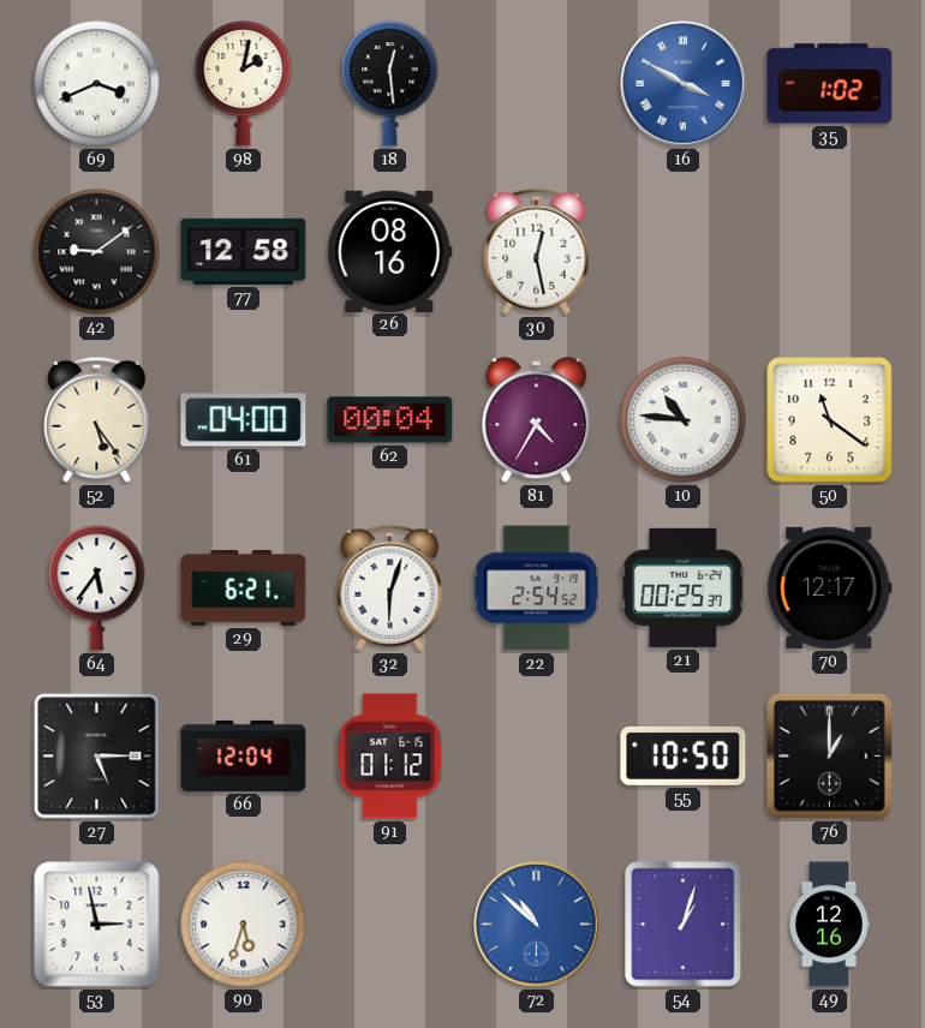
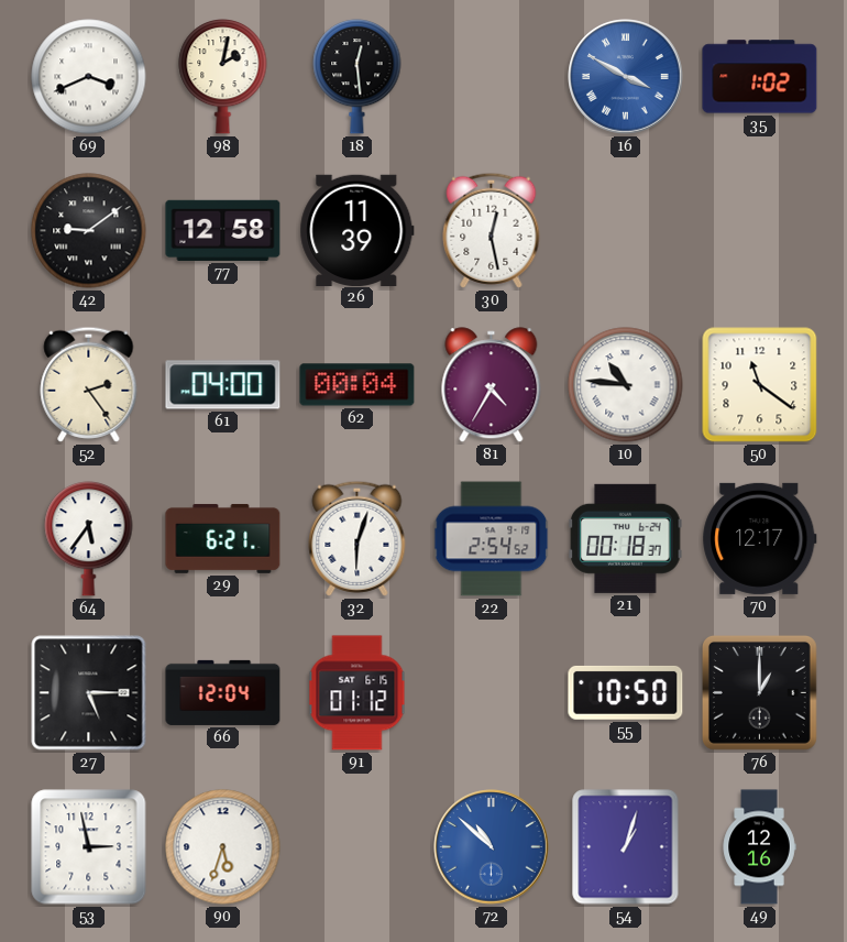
26: 08:16 -> 11:39 (358, 230)
52: 5:24 -> 2:24 (89, 384)
21: 00:25 -> 00:18 (626, 538)
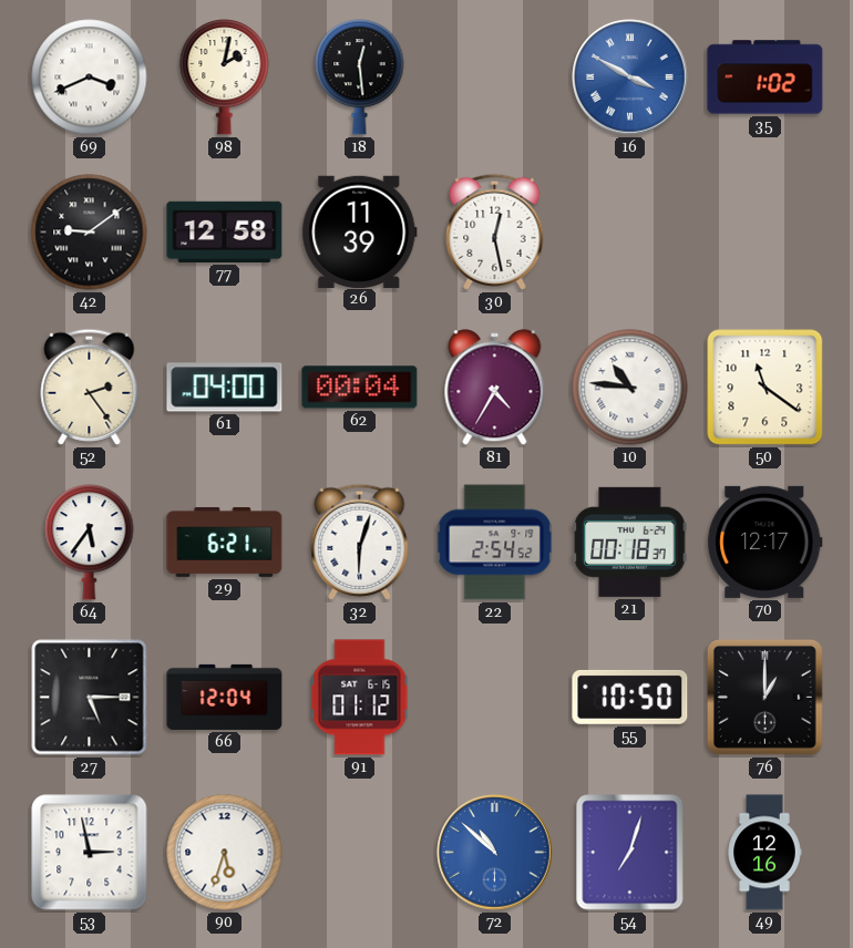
54: 1:03 -> 7:03 (630, 853)
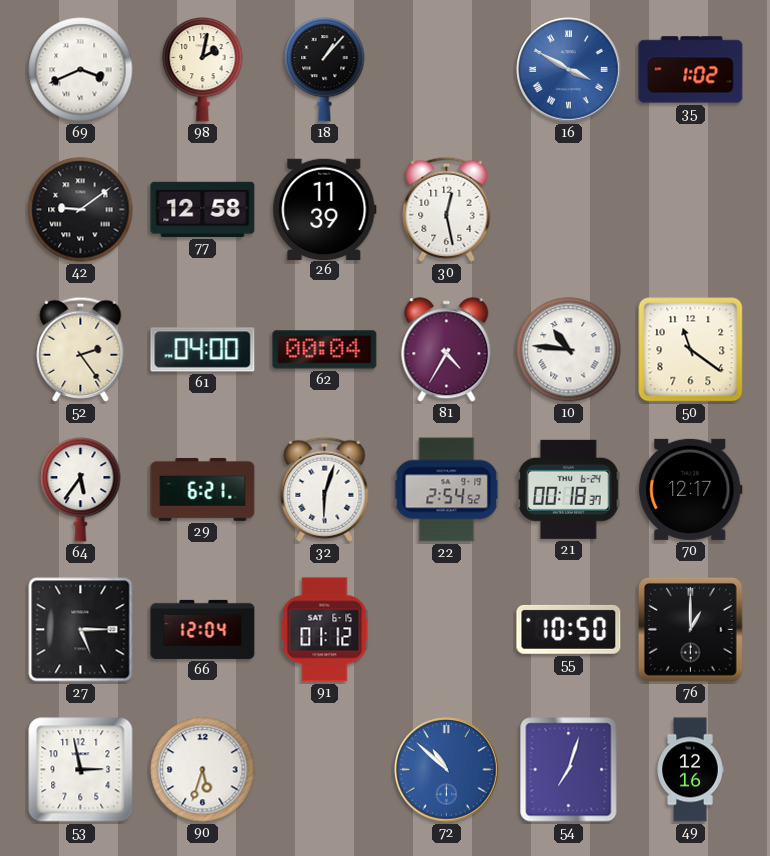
18: 12:29 -> 1:07 (325, 70)
